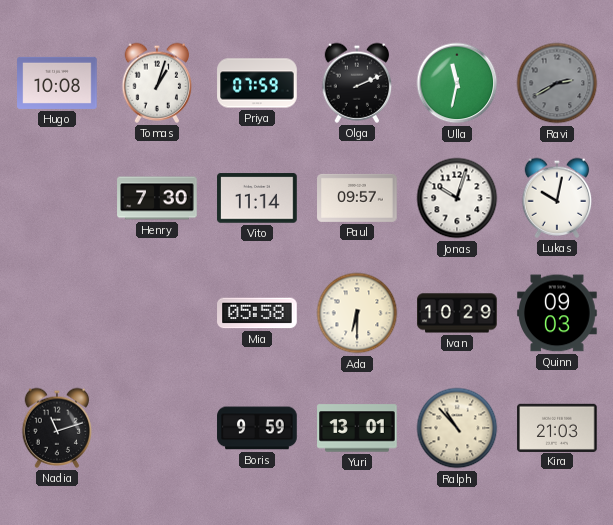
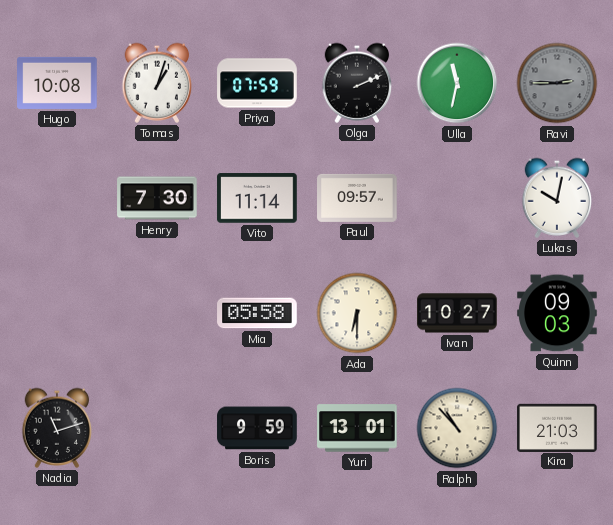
Ravi: 2:40 -> 2:45 (557, 83)
Jonas: 10:03 -> none (457, 198)
Ivan: 10:29 -> 10:27 (457, 313)
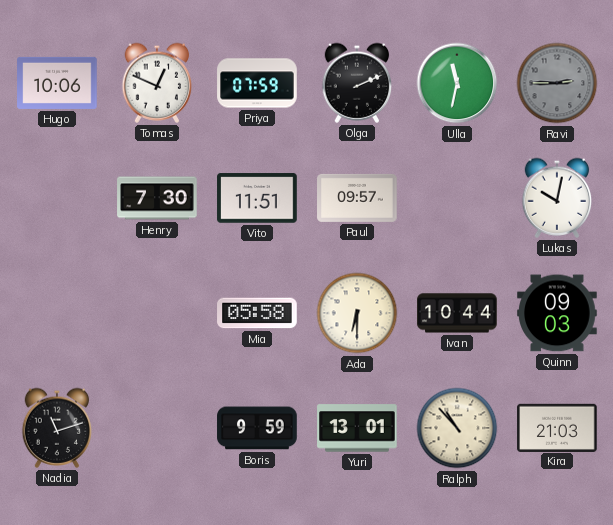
Hugo: 10:08 -> 10:06 (57, 83)
Tomas: 1:03 -> 12:49 (157, 83)
Vito: 11:14 -> 11:51 (257, 198)
Ivan: 10:27 -> 10:44 (457, 313)
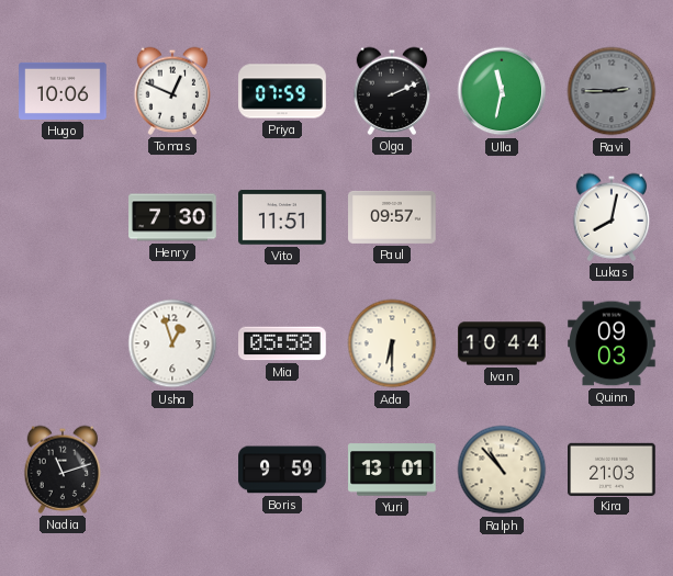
Lukas: 10:02 -> 8:02 (612, 217)
Usha: none -> 12:57 (172, 343)
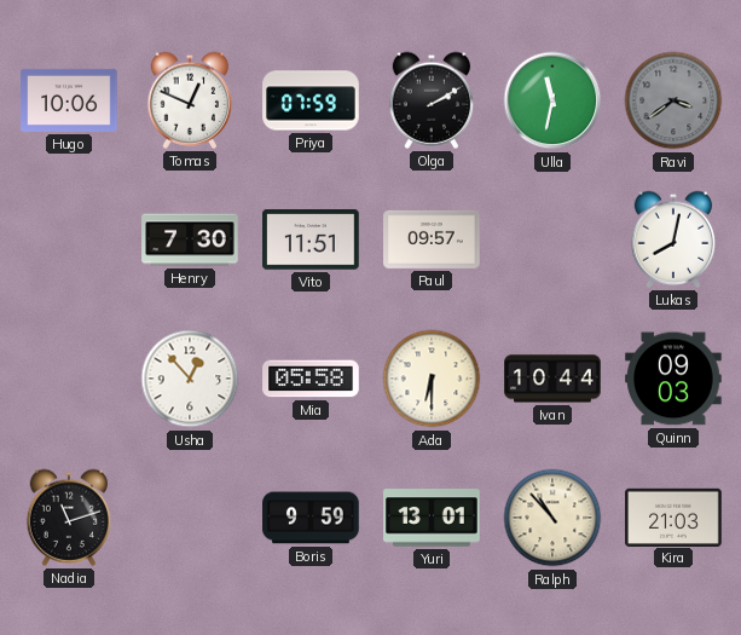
Olga: 2:11 -> 2:10 (432, 100)
Ravi: 2:45 -> 3:39 (673, 100)
Usha: 12:57 -> 12:53 (190, 379)
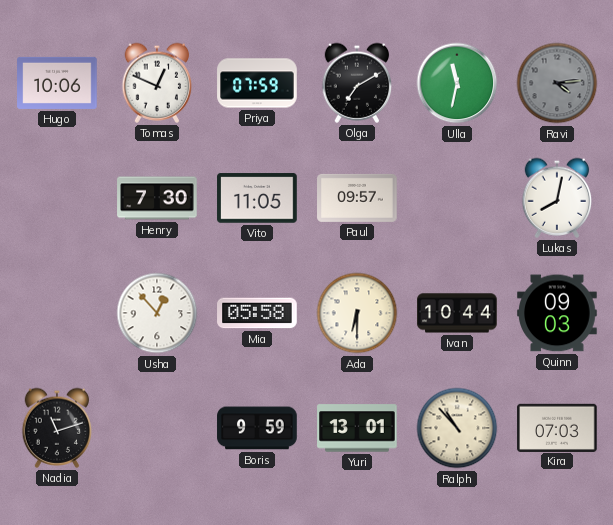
Olga: 2:10 -> 7:10 (357, 83)
Ravi: 3:39 -> 4:14 (557, 83)
Vito: 11:51 -> 11:05 (257, 198)
Kira: 21:03 -> 07:03 (557, 427)
